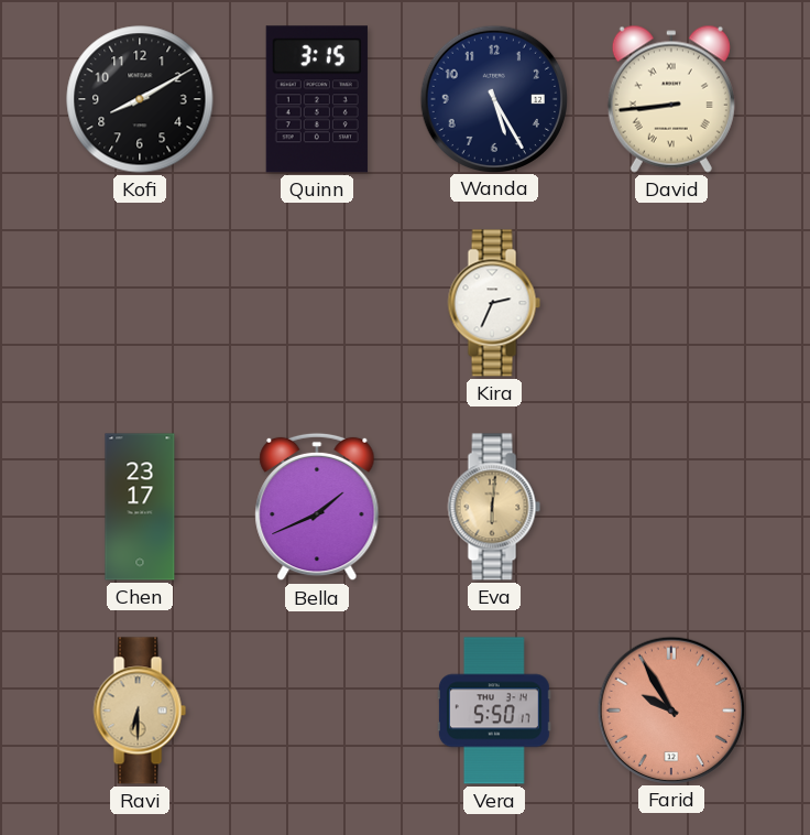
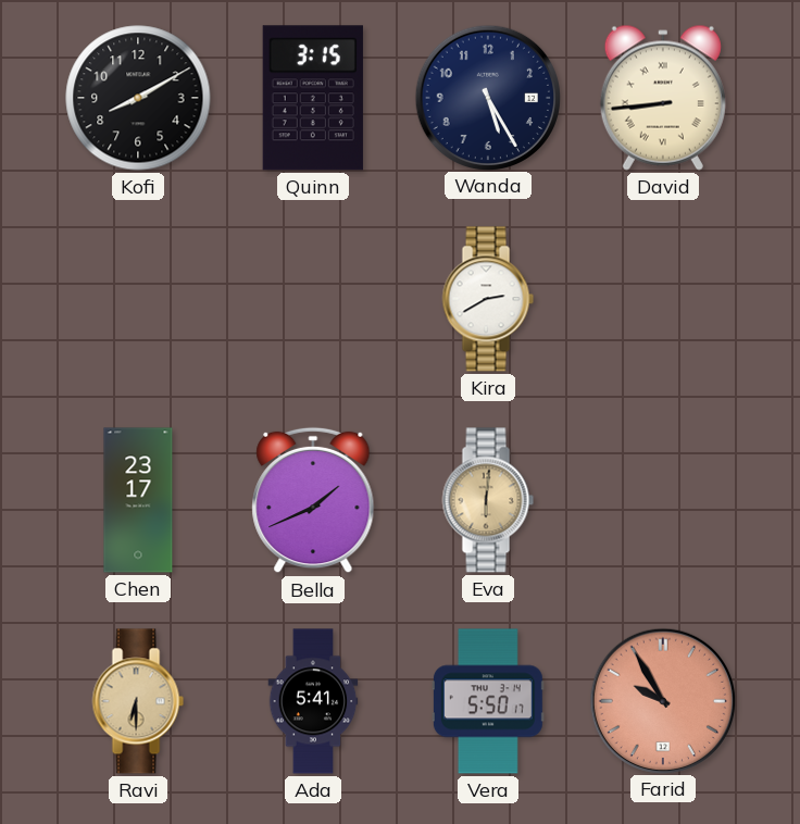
Kira: 2:34 -> 2:40 (488, 299)
Ada: none -> 5:41 (313, 701)
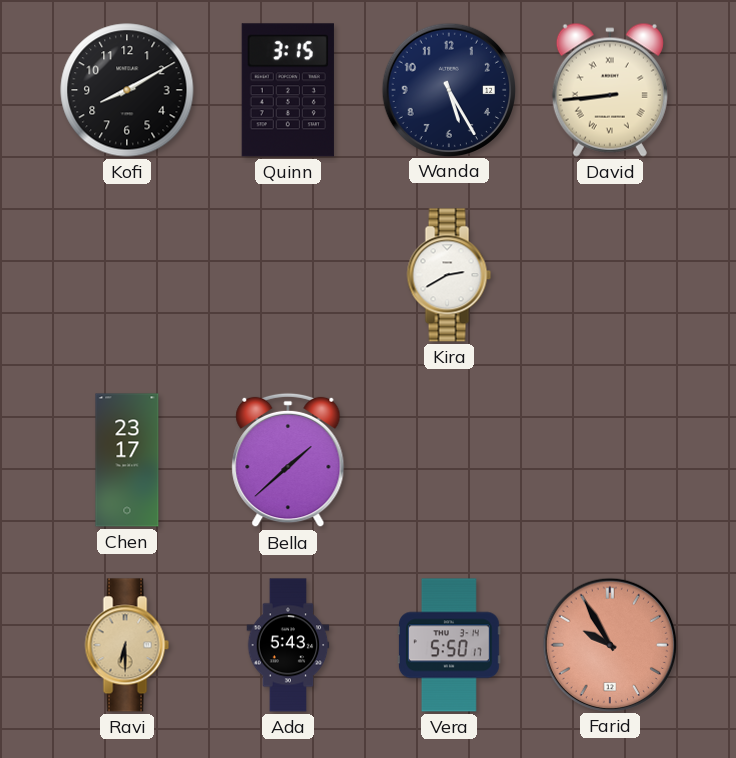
Bella: 1:41 -> 1:38 (288, 460)
Eva: 6:01 -> none (488, 500)
Ada: 5:41 -> 5:43 (288, 645)
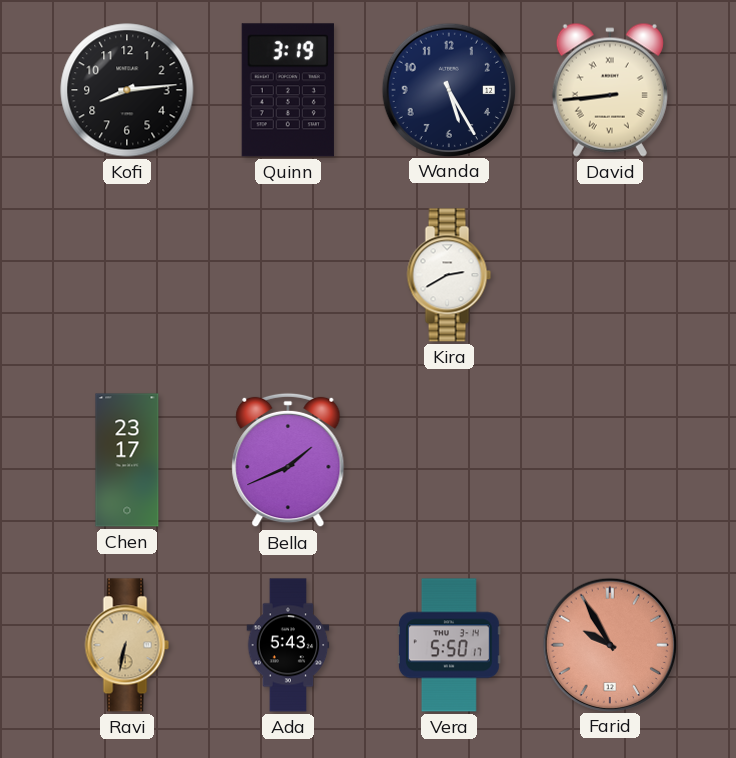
Kofi: 8:10 -> 8:14 (127, 90)
Quinn: 3:15 -> 3:19 (288, 90)
Bella: 1:38 -> 1:41 (288, 460)
Ravi: 6:30 -> 6:32 (127, 645)
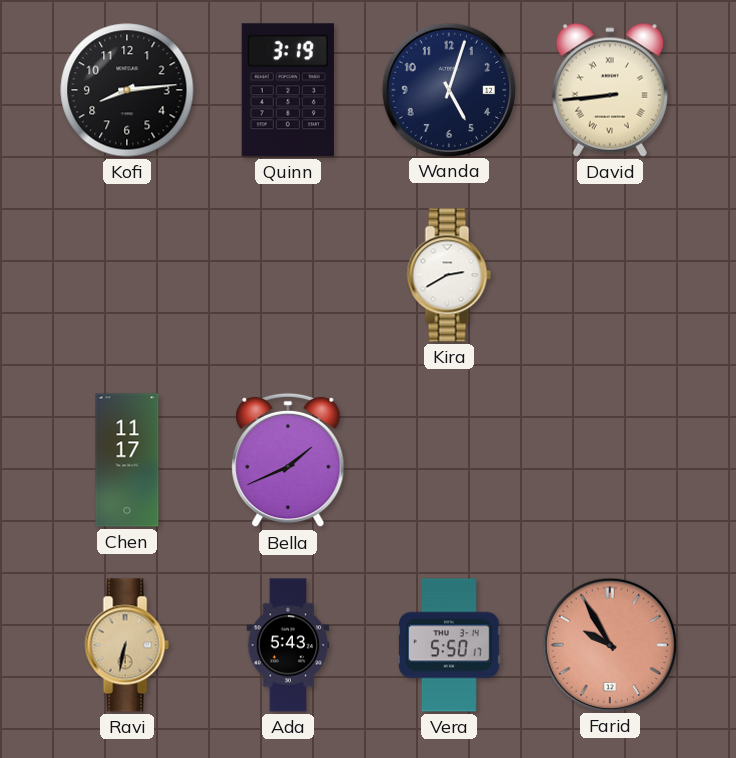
Wanda: 5:25 -> 5:03 (448, 89)
Chen: 23:17 -> 11:17 (127, 460)
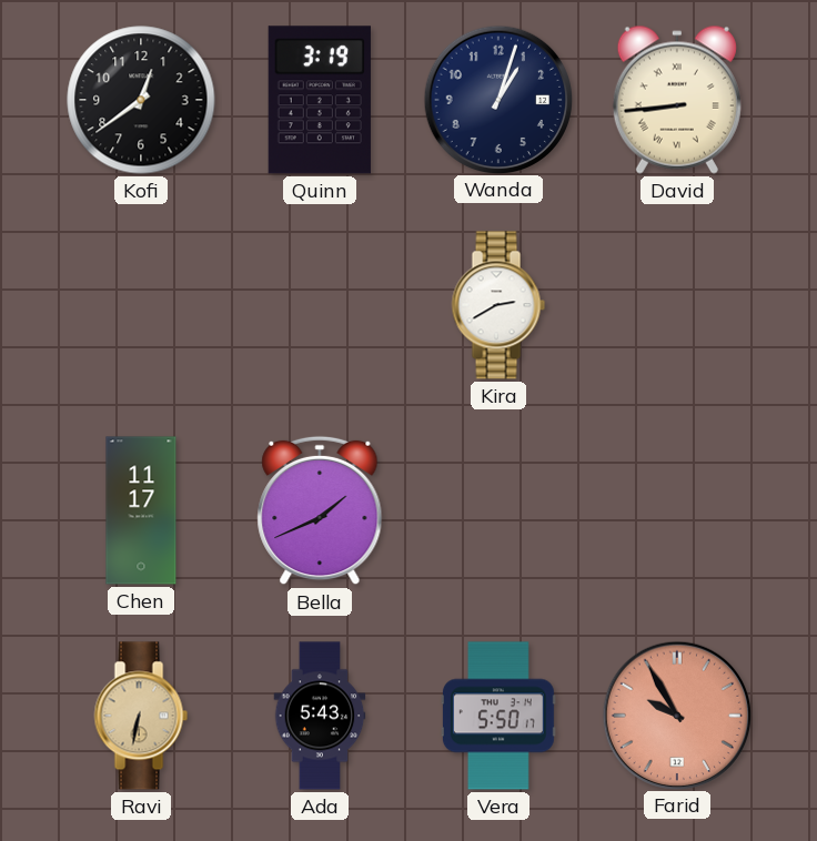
Kofi: 8:14 -> 12:39 (141, 100)
Wanda: 5:03 -> 1:03 (497, 99)
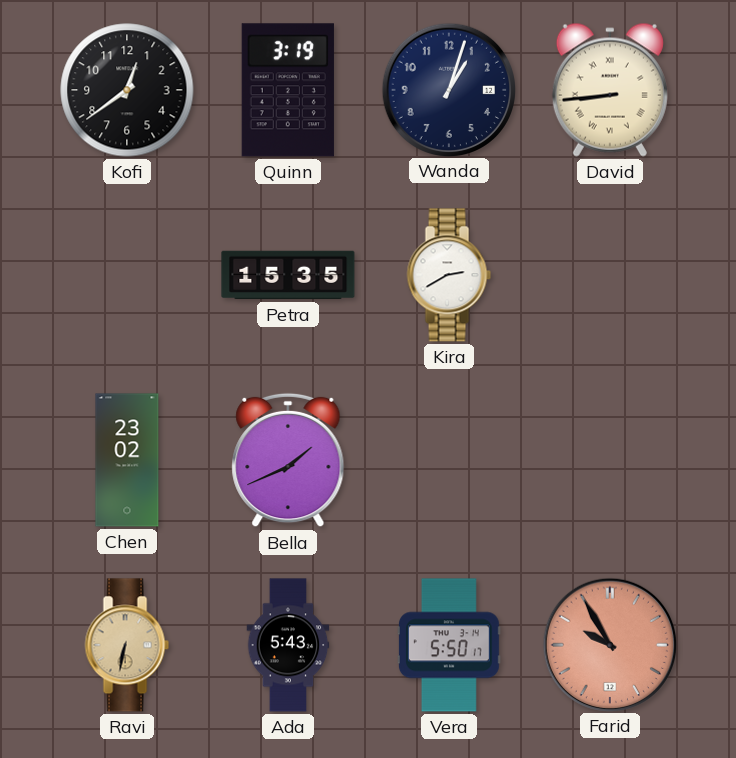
Petra: none -> 15:35 (288, 275)
Chen: 11:17 -> 23:02 (127, 460)
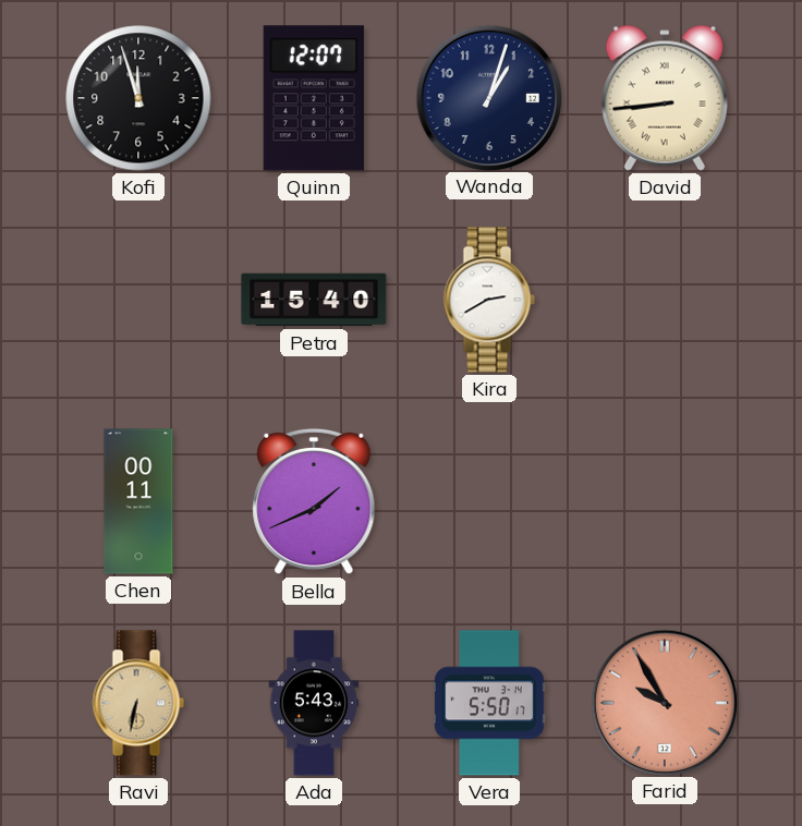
Kofi: 12:39 -> 11:57 (138, 98)
Quinn: 3:19 -> 12:07 (314, 98)
Petra: 15:35 -> 15:40 (314, 300)
Chen: 23:02 -> 00:11 (138, 501)
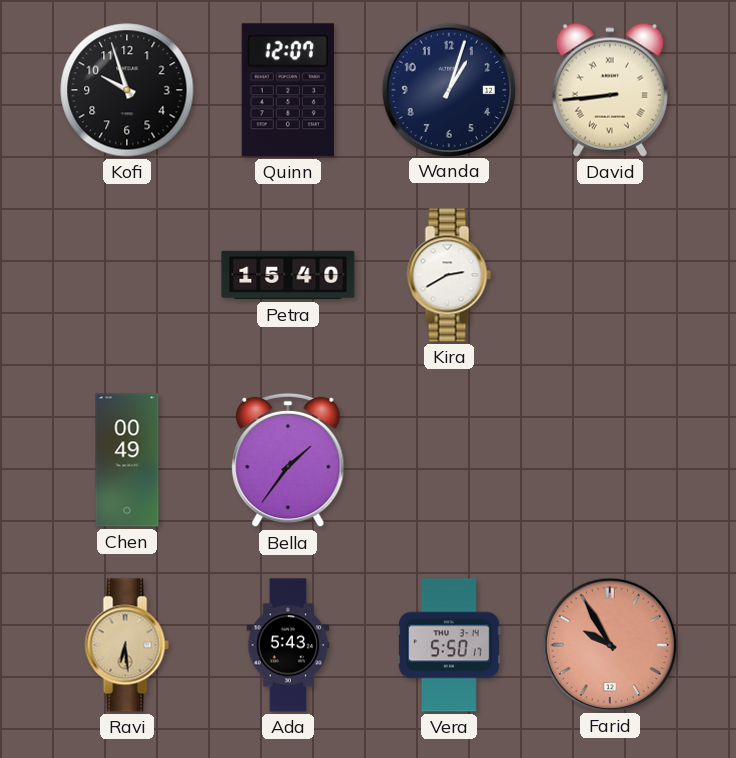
Kofi: 11:57 -> 9:57 (127, 90)
Chen: 00:11 -> 00:49 (127, 460)
Bella: 1:41 -> 1:36 (288, 460)
Ravi: 6:32 -> 6:29 (127, 645)
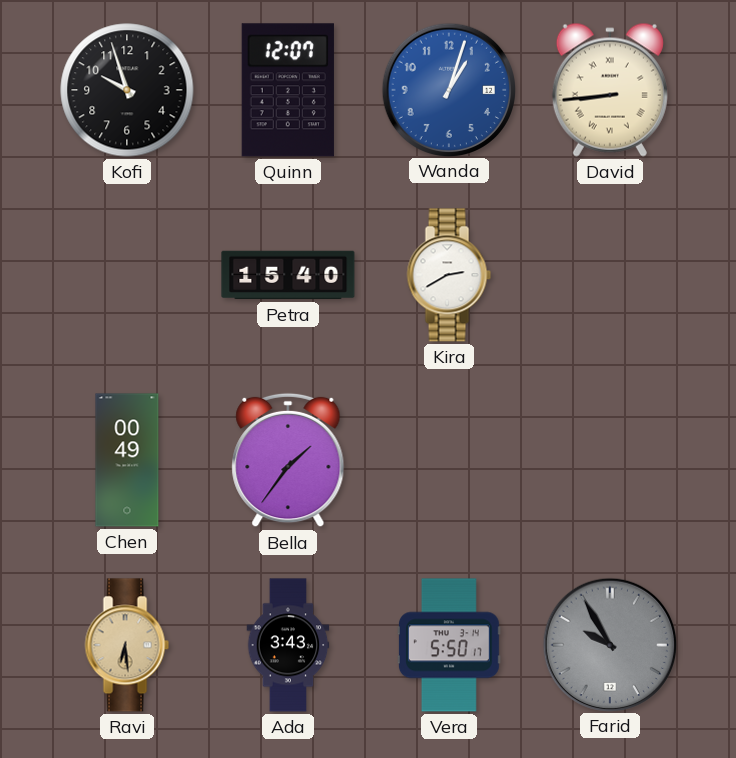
Wanda dial: navy -> blue (448, 89)
Ada: 5:43 -> 3:43 (288, 645)
Farid dial: salmon -> grey (609, 644)
